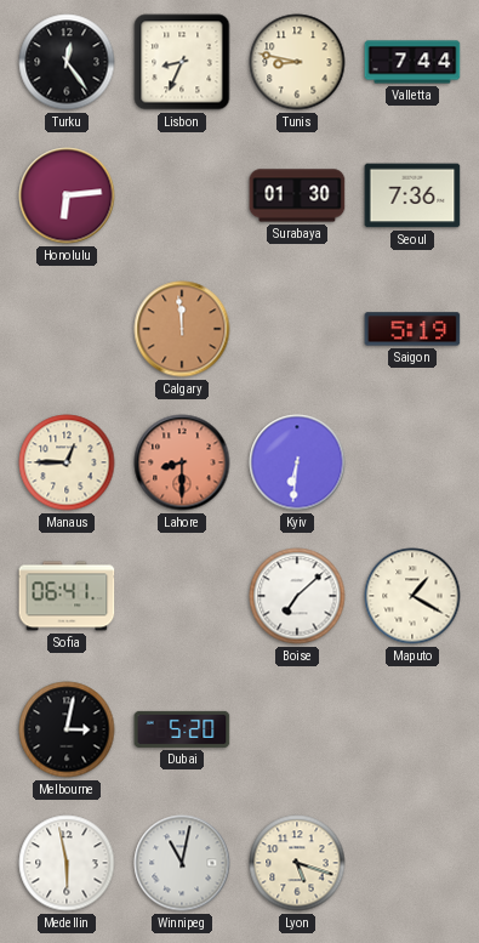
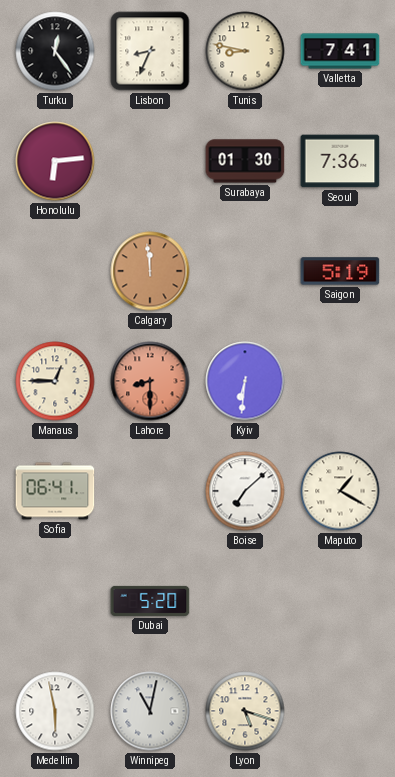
Valletta: 7:44 -> 7:41 (340, 51)
Melbourne: 3:02 -> none (67, 729)
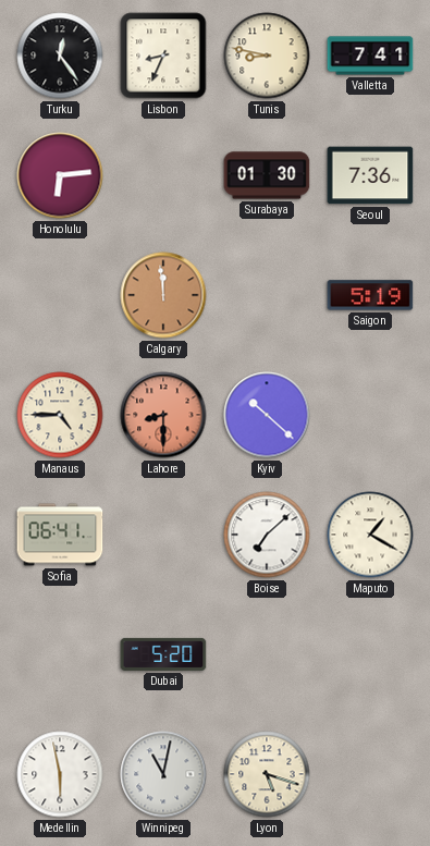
Manaus: 12:45 -> 4:45 (60, 415)
Kyiv: 6:31 -> 10:22 (267, 415)
